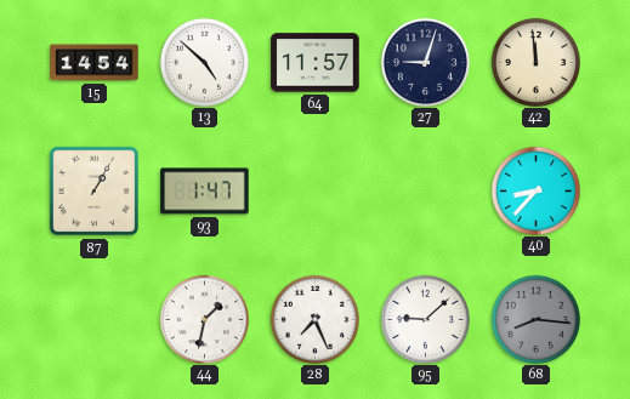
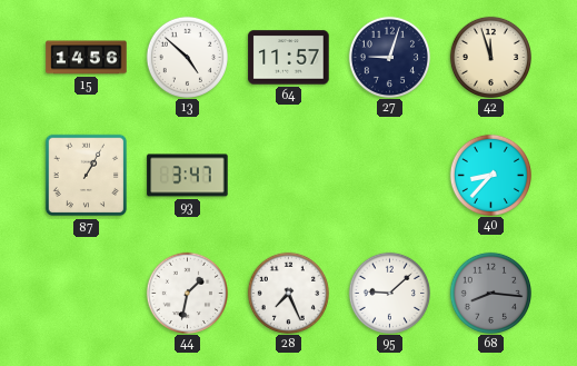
15: 14:54 -> 14:56 (87, 58)
42: 11:59 -> 11:57 (490, 57)
93: 1:47 -> 3:47 (188, 176)
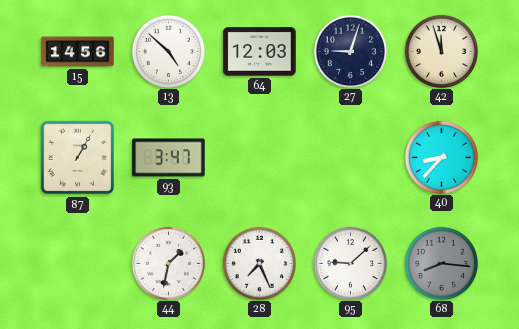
64: 11:57 -> 12:03 (260, 52)
